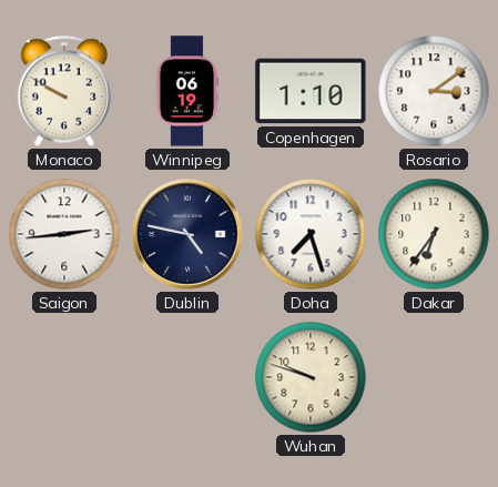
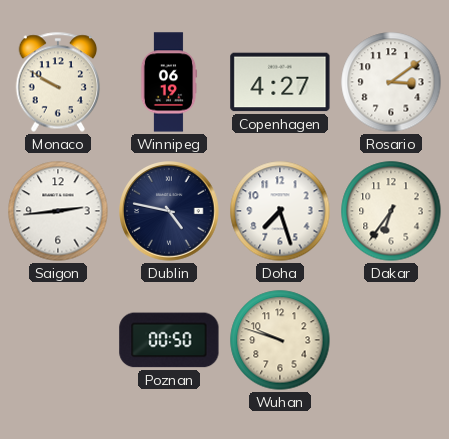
Copenhagen: 1:10 -> 4:27 (280, 82)
Poznan: none -> 00:50 (169, 340)
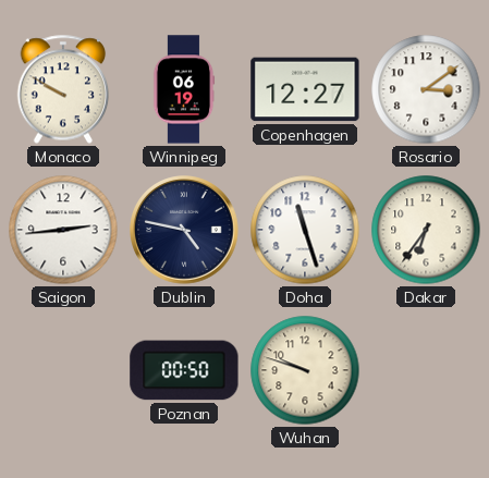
Copenhagen: 4:27 -> 12:27 (305, 89)
Doha: 7:27 -> 11:27 (305, 230)
